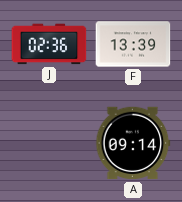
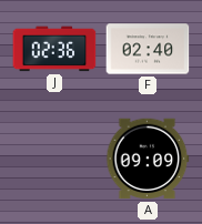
F: 13:39 -> 02:40 (148, 49)
A: 09:14 -> 09:09 (148, 159)
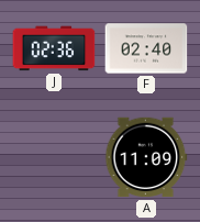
A: 09:09 -> 11:09 (146, 157)
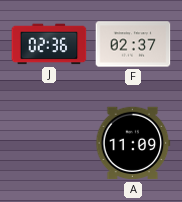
F: 02:40 -> 02:37 (133, 44)
